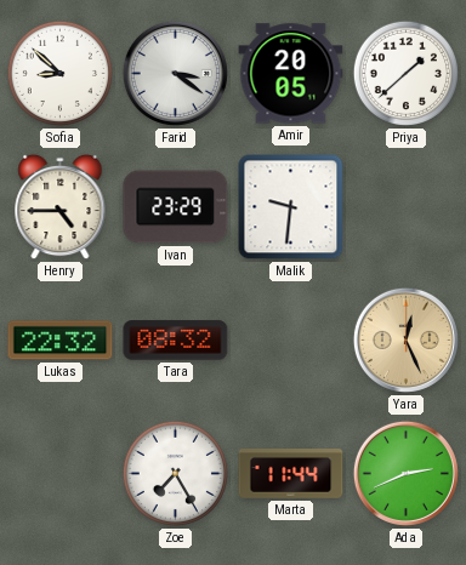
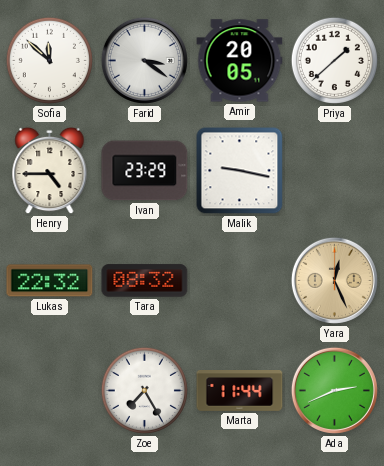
Sofia: 8:52 -> 11:52 (49, 60)
Malik: 9:31 -> 9:17 (240, 171)
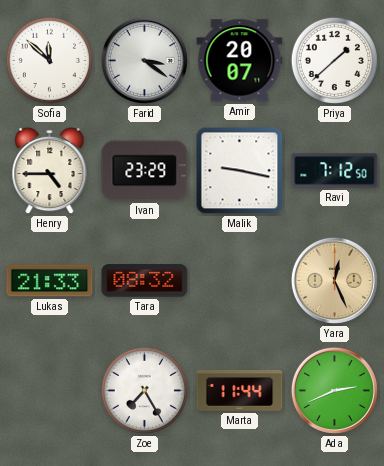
Amir: 20:05 -> 20:07 (240, 61)
Ravi: none -> 7:12 (335, 171)
Lukas: 22:32 -> 21:33 (50, 281)
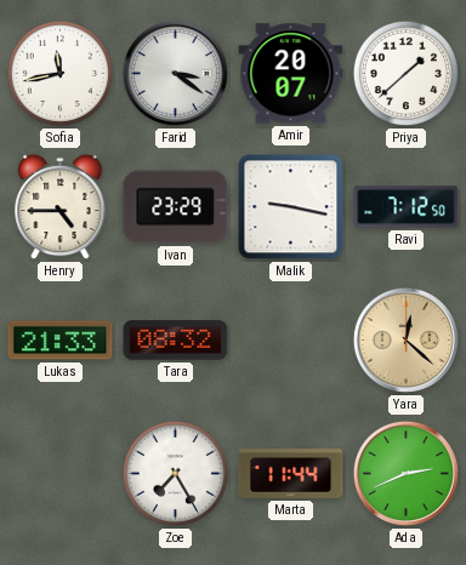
Sofia: 11:52 -> 11:43 (59, 73)
Yara: 12:26 -> 12:22 (405, 339)
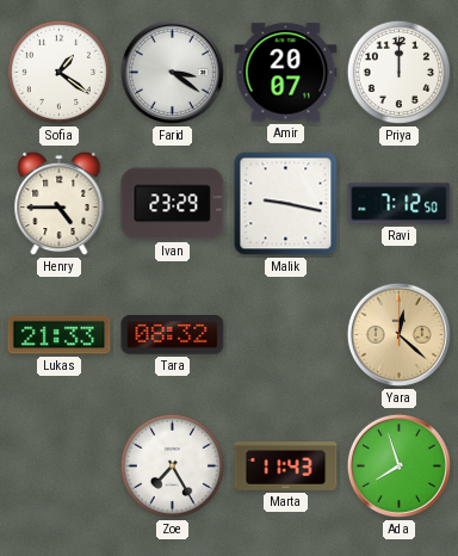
Sofia: 11:43 -> 1:21 (58, 72)
Priya: 1:38 -> 12:00 (398, 72)
Marta: 11:44 -> 11:43 (286, 467)
Ada: 2:41 -> 7:57 (398, 465)
